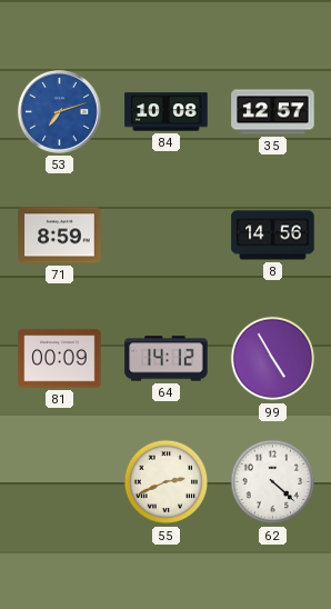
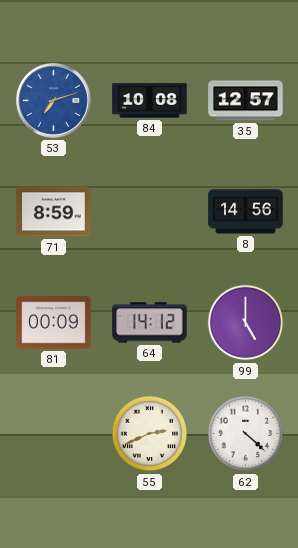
99: 4:55 -> 5:00 (246, 323)
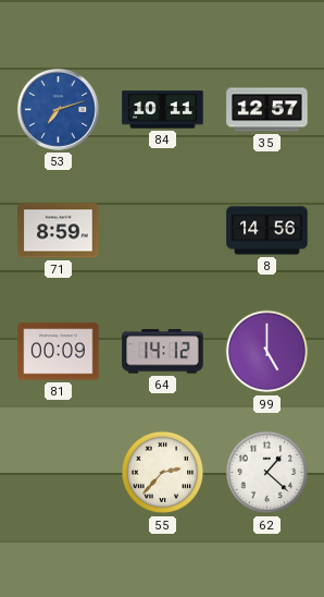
84: 10:08 -> 10:11 (163, 110)
55: 2:41 -> 2:37 (163, 473)
62: 4:22 -> 1:22 (267, 473)
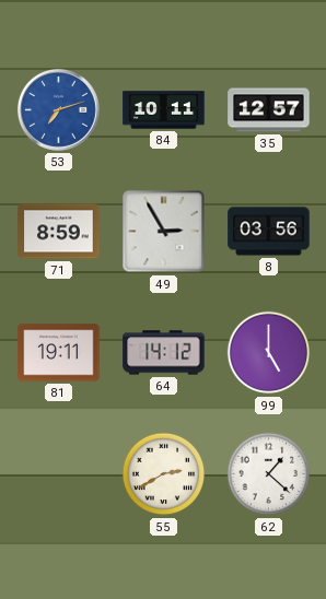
49: none -> 2:55 (164, 232)
8: 14:56 -> 03:56 (269, 232)
81: 00:09 -> 19:11 (59, 353)
55: 2:37 -> 2:40 (164, 474)
